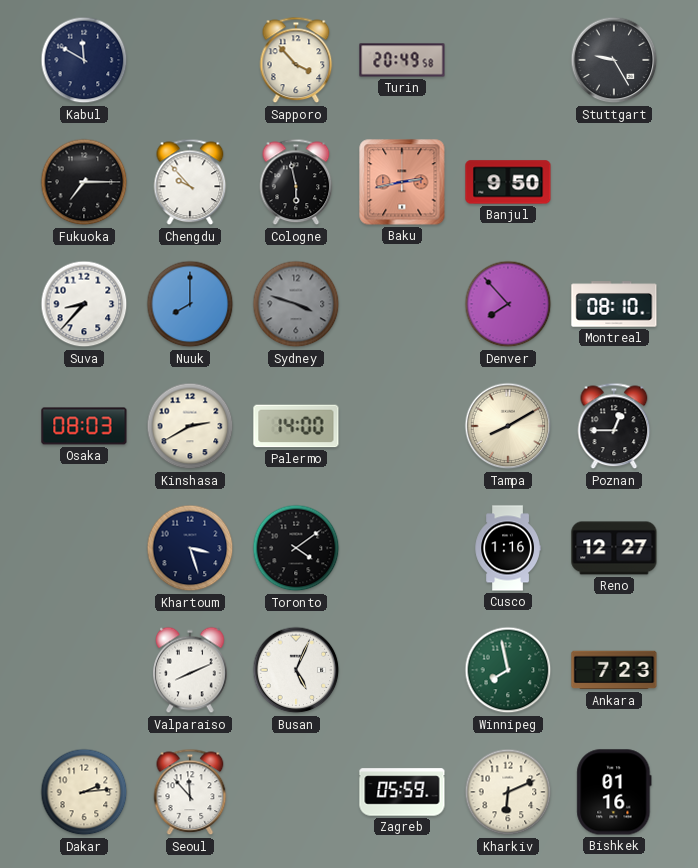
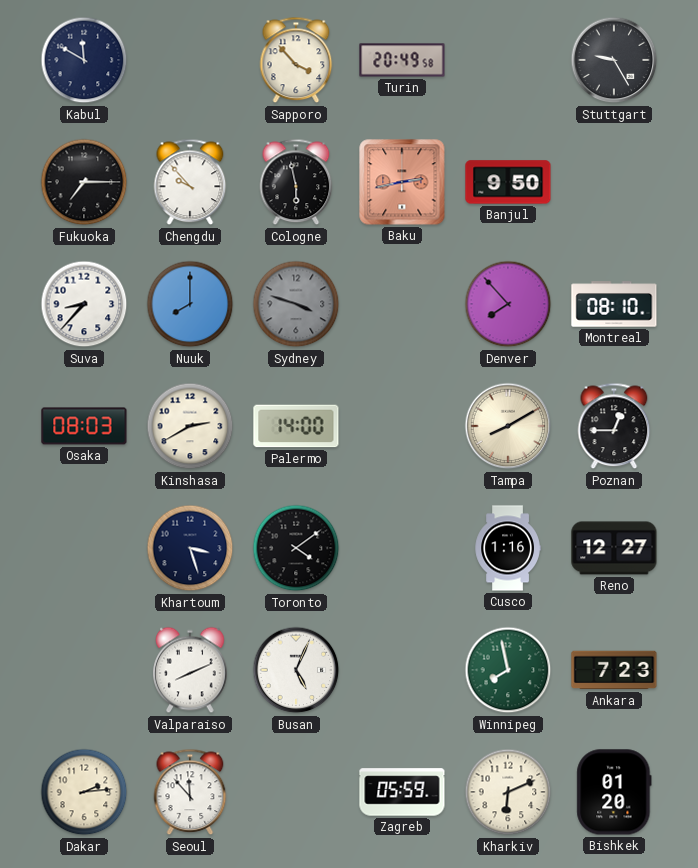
Bishkek: 01:16 -> 01:20 (614, 792)
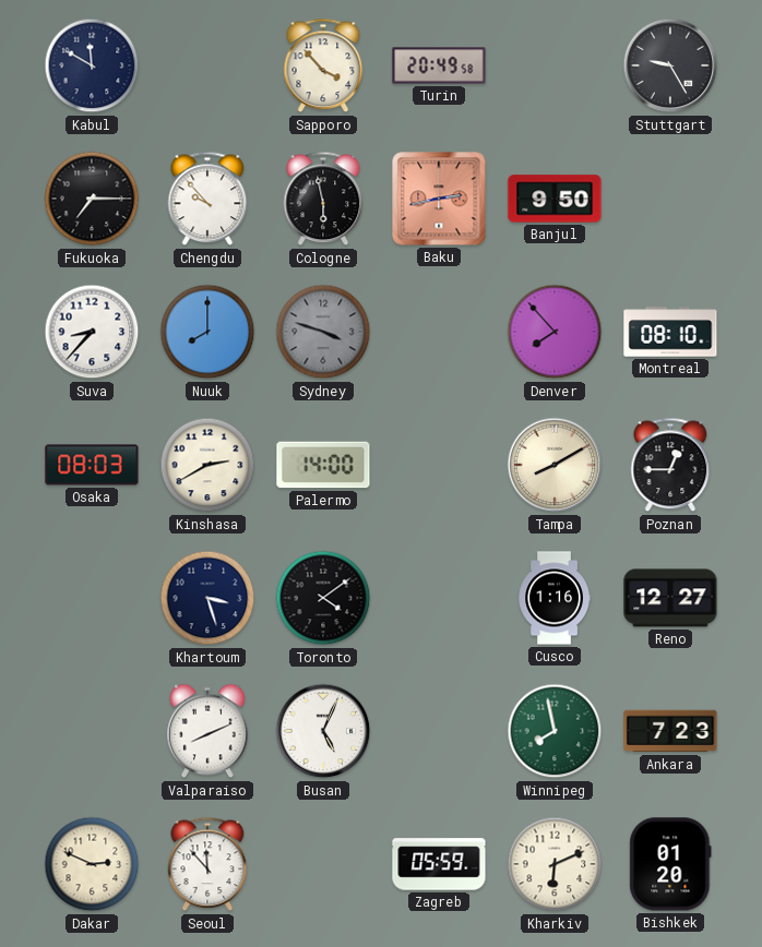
Dakar: 2:14 -> 2:49 (92, 864)
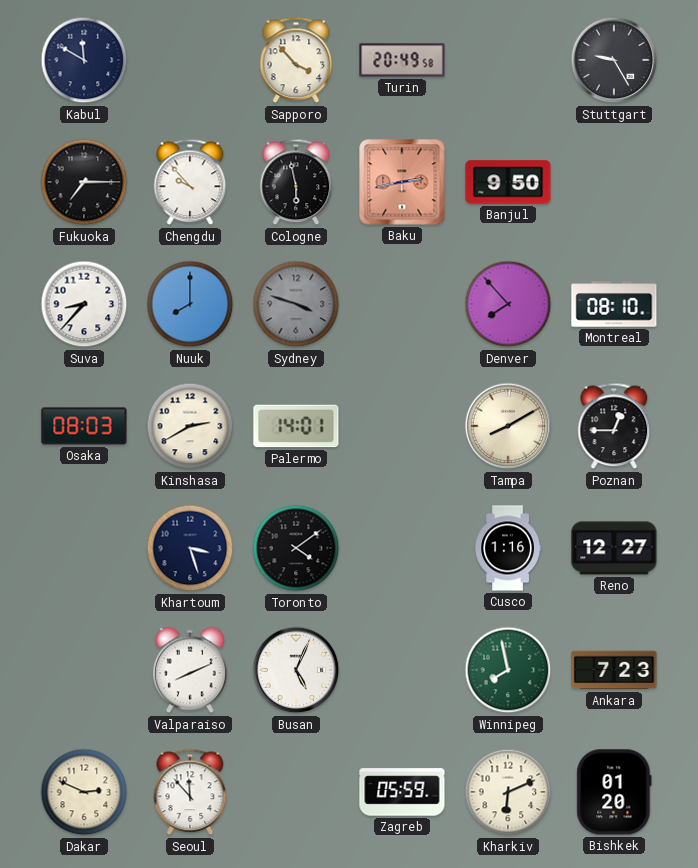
Palermo: 14:00 -> 14:01 (296, 426)
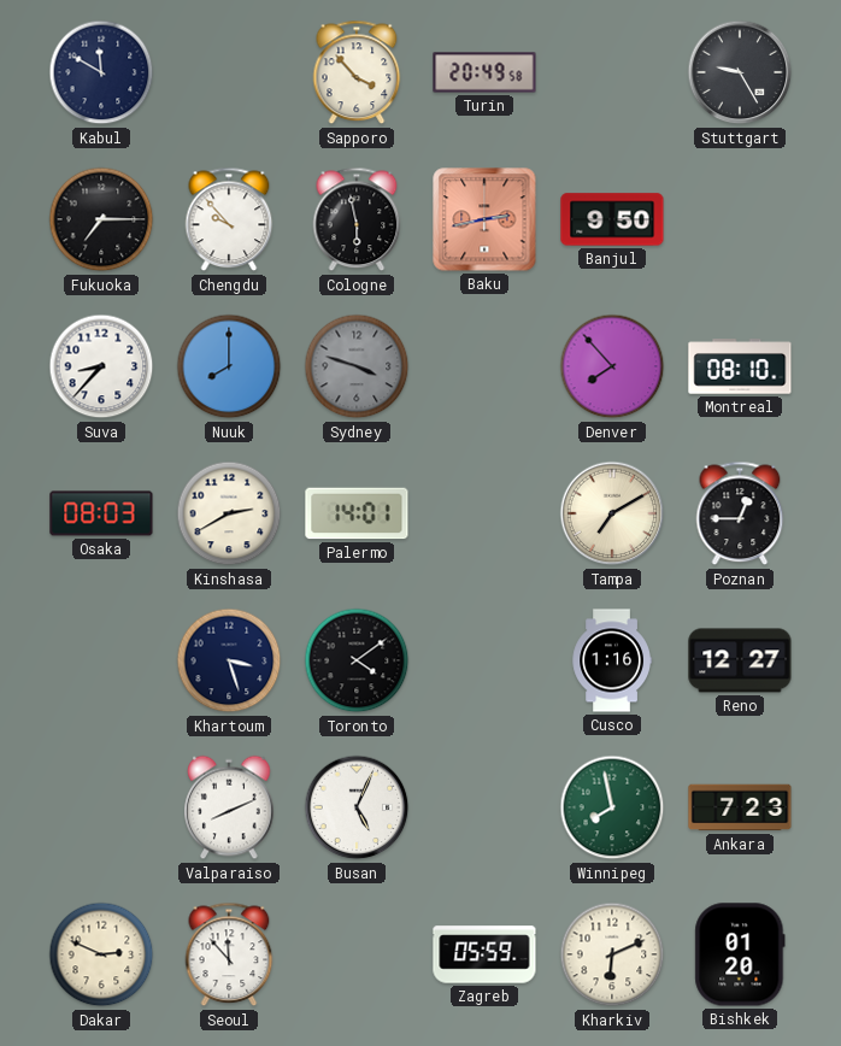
Tampa: 8:10 -> 7:10 (612, 513)
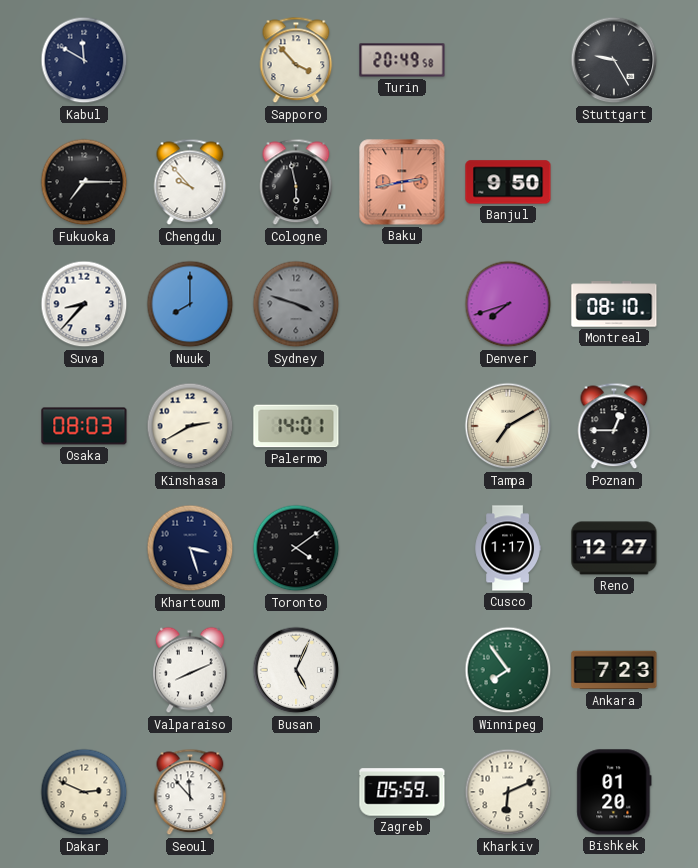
Denver: 7:53 -> 7:42 (508, 304)
Cusco: 1:16 -> 1:17 (508, 548)
Winnipeg: 7:58 -> 7:54 (508, 670)
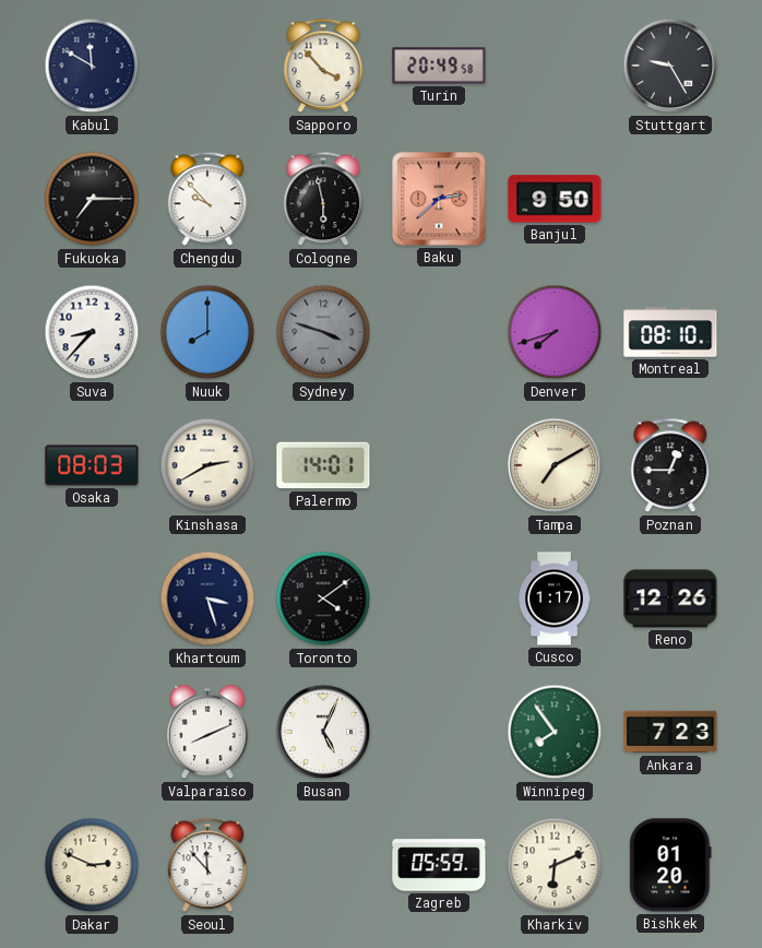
Baku: 2:43 -> 2:38 (439, 199)
Reno: 12:27 -> 12:26 (670, 599)
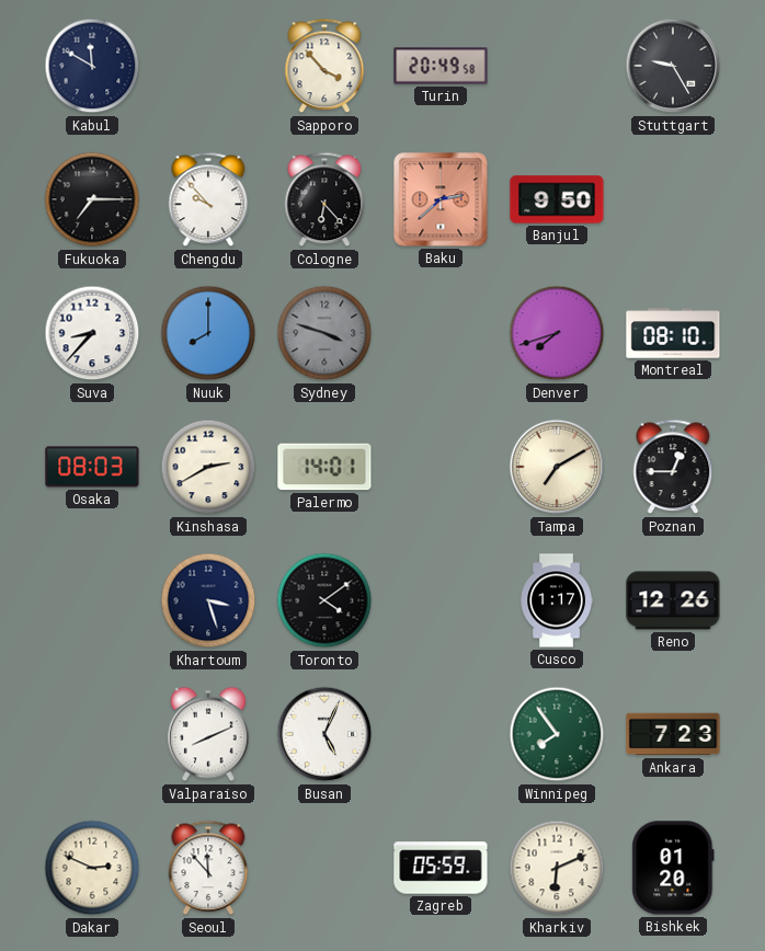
Cologne: 5:58 -> 6:23 (324, 199)
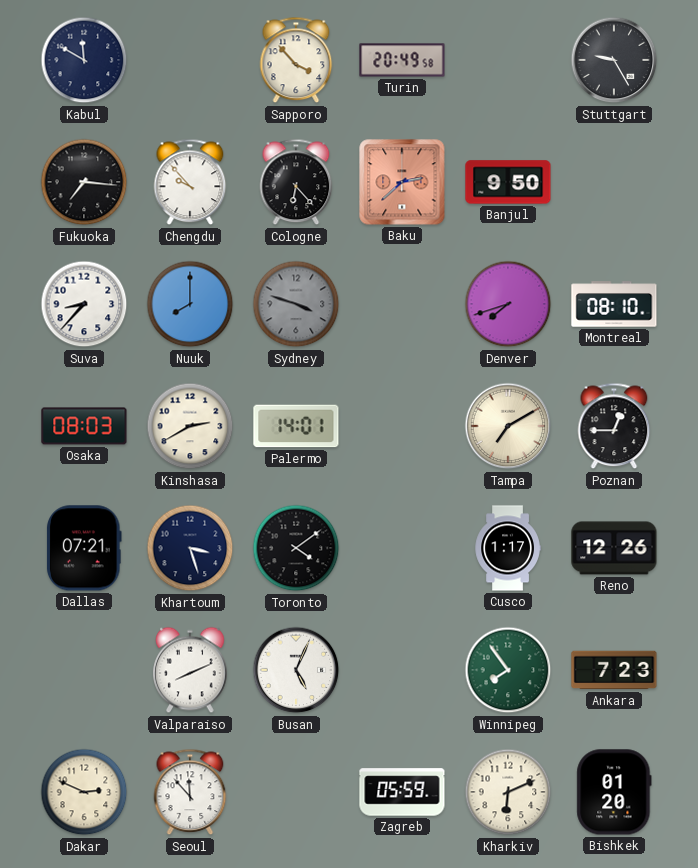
Fukuoka: 7:15 -> 7:16 (84, 182)
Dallas: none -> 07:21 (85, 548)
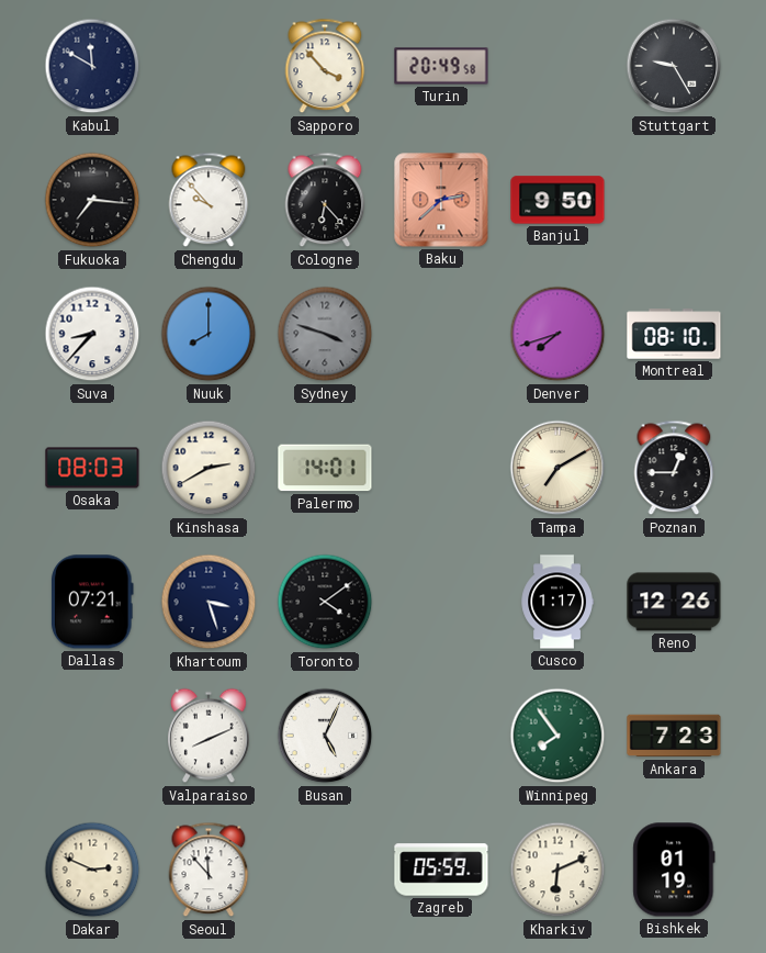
Bishkek: 01:20 -> 01:19 (674, 870)
